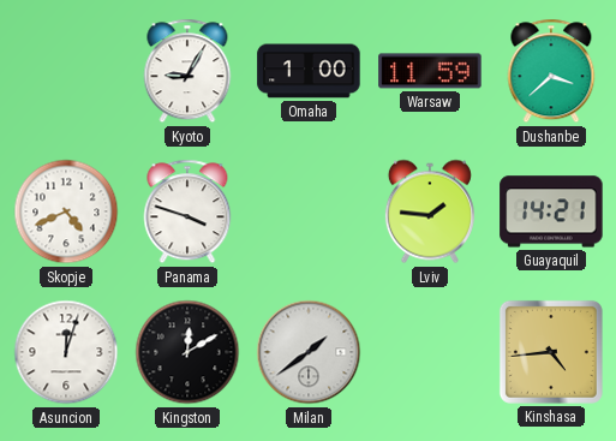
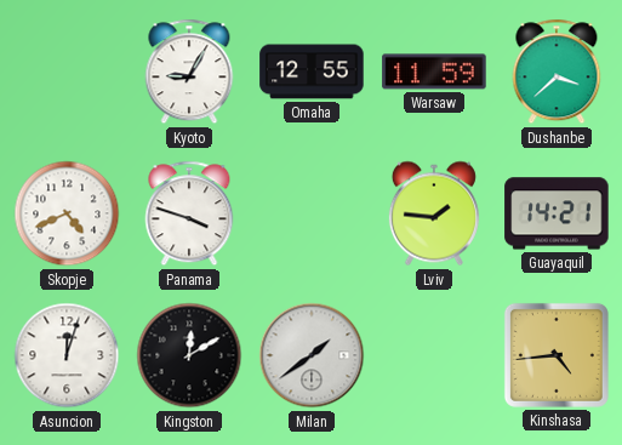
Omaha: 1:00 -> 12:55 (312, 72)
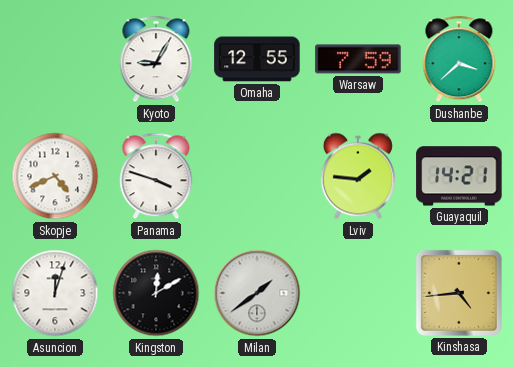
Warsaw: 11:59 -> 7:59 (358, 59)
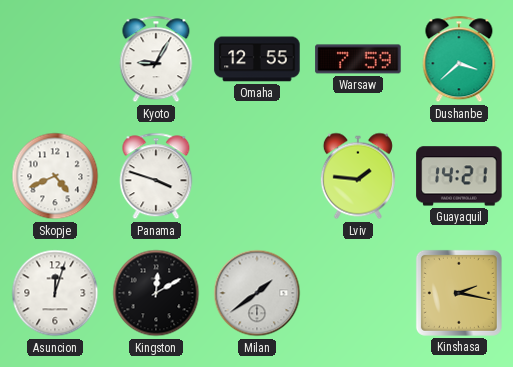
Kinshasa: 4:44 -> 2:17 (459, 293)
